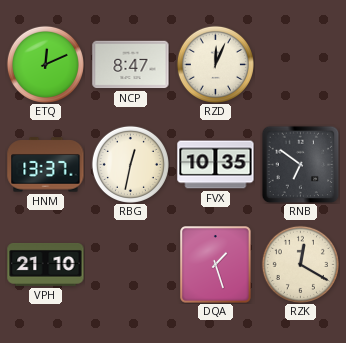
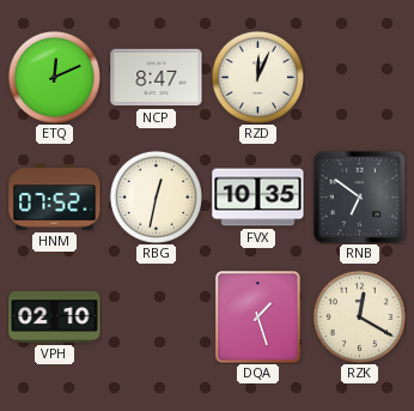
HNM: 13:37 -> 07:52 (55, 198)
VPH: 21:10 -> 02:10 (55, 316)
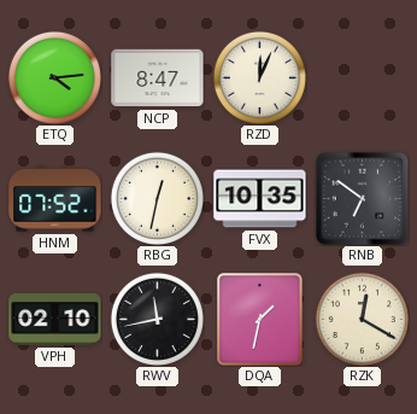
ETQ: 12:11 -> 4:14 (54, 77)
RWV: none -> 11:43 (157, 319)
DQA: 1:27 -> 1:32 (260, 320)
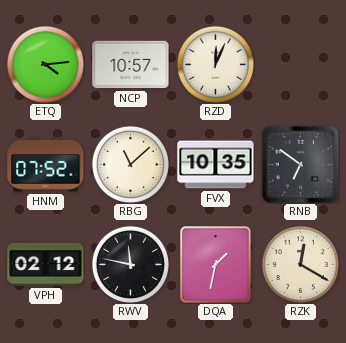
NCP: 8:47 -> 10:57 (131, 65)
RBG: 12:32 -> 11:08 (130, 164)
VPH: 02:10 -> 02:12 (46, 264)
RWV: 11:43 -> 11:47 (130, 264)
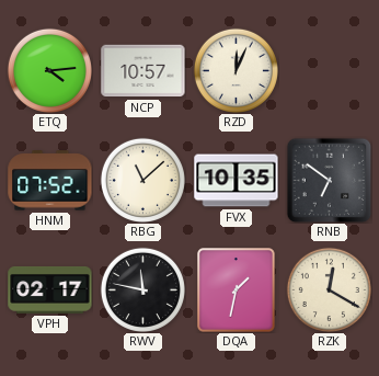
VPH: 02:12 -> 02:17 (50, 289)
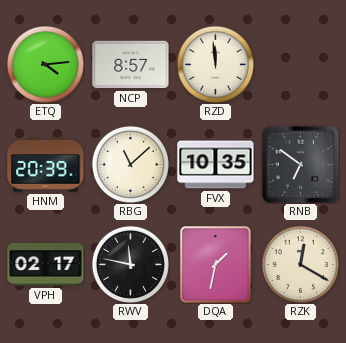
NCP: 10:57 -> 8:57 (131, 65)
RZD: 12:04 -> 11:59 (215, 64)
HNM: 07:52 -> 20:39 (46, 165)
